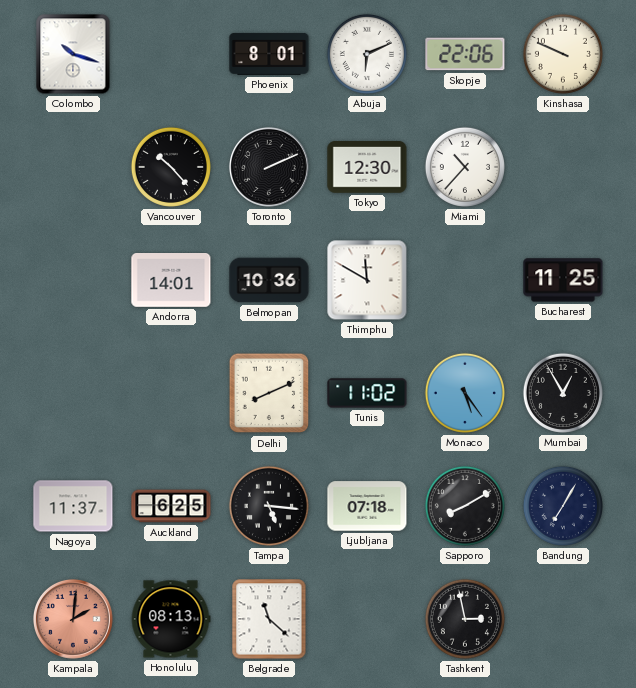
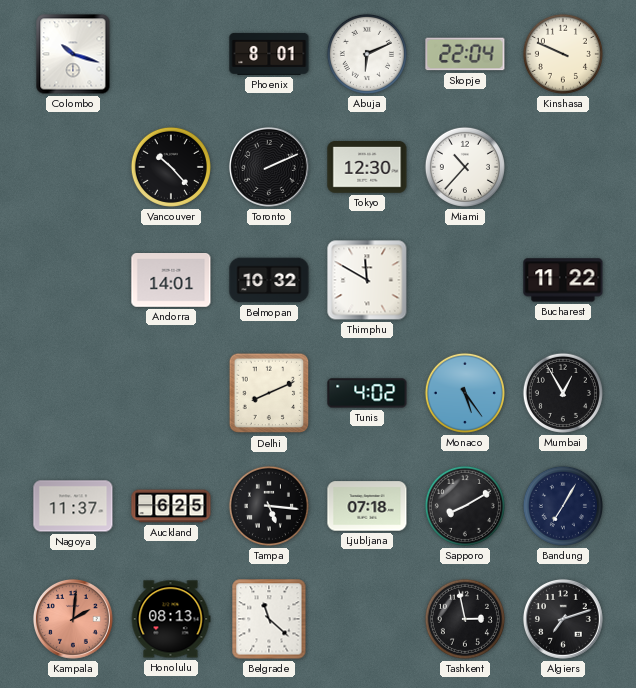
Skopje: 22:06 -> 22:04 (465, 54)
Belmopan: 10:36 -> 10:32 (269, 280)
Bucharest: 11:25 -> 11:22 (563, 280)
Tunis: 11:02 -> 4:02 (367, 393)
Algiers: none -> 7:12 (563, 619)
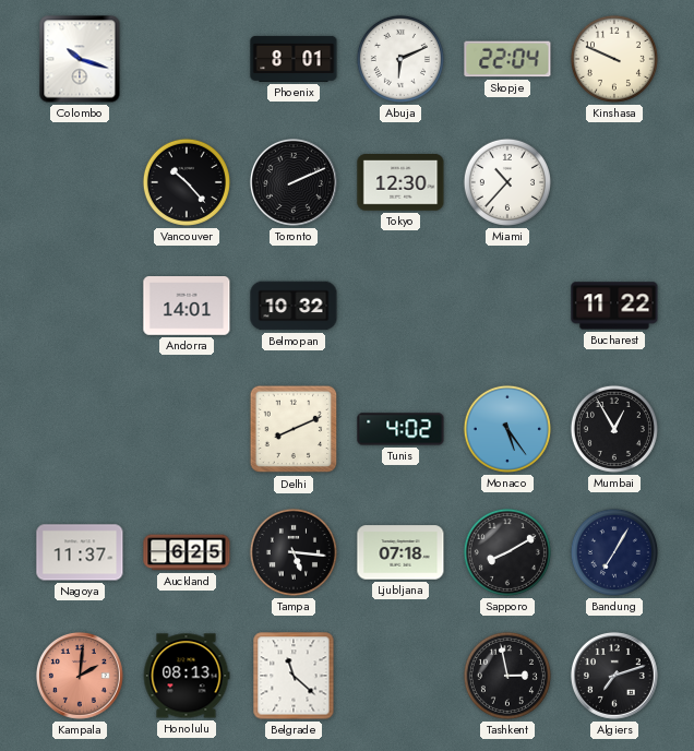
Thimphu: 11:50 -> none (367, 280)
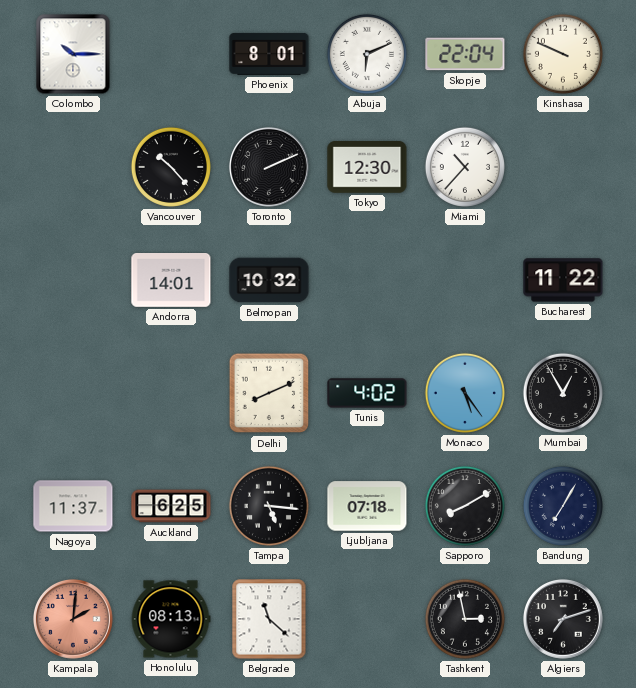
Colombo: 10:18 -> 10:15 (73, 54)
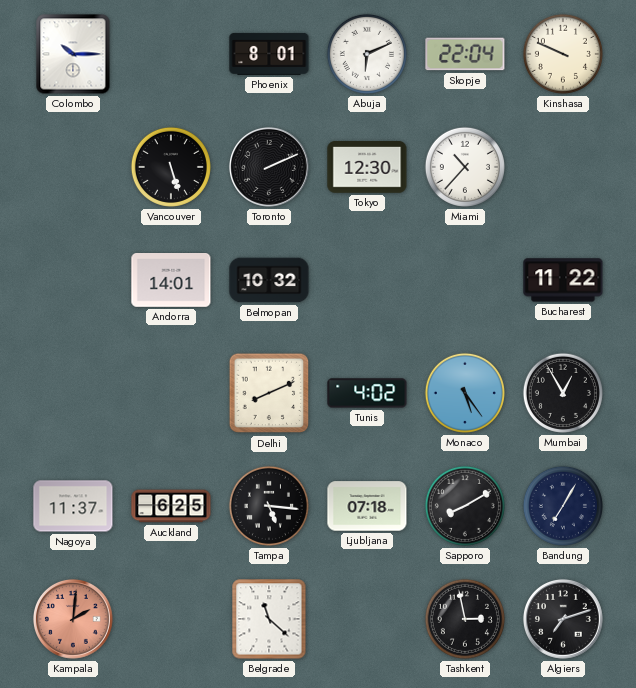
Vancouver: 10:23 -> 5:27 (171, 167)
Honolulu: 08:13 -> none (171, 619)
